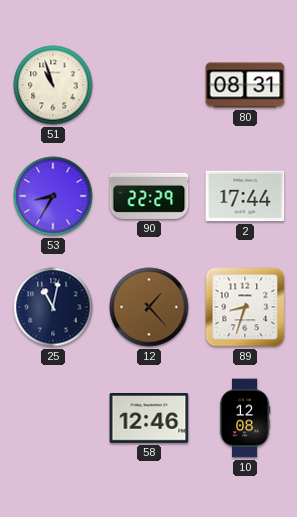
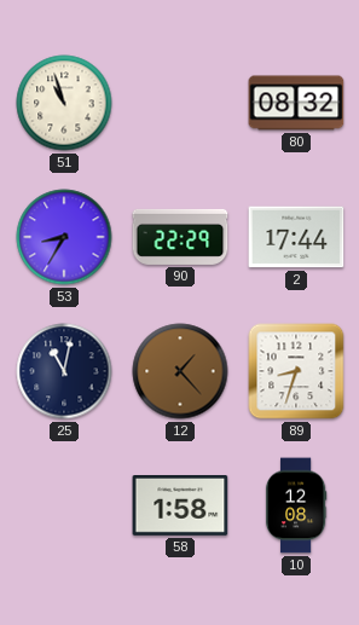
80: 08:31 -> 08:32 (296, 103)
58: 12:46 -> 1:58 (180, 507)
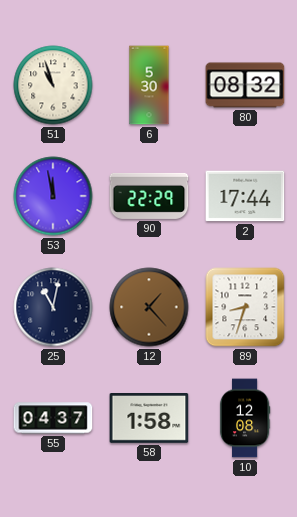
6: none -> 5:30 (149, 85)
53: 8:35 -> 11:58 (53, 196)
55: none -> 04:37 (53, 418)
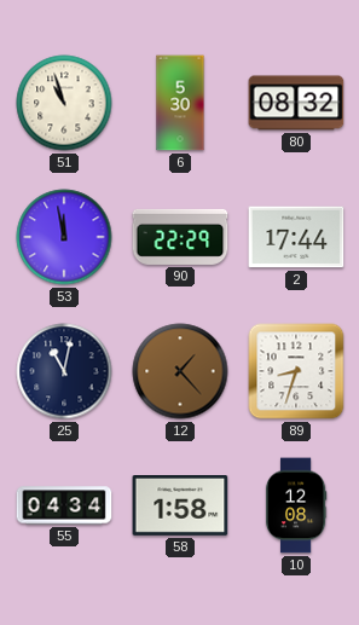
55: 04:37 -> 04:34 (64, 505)
